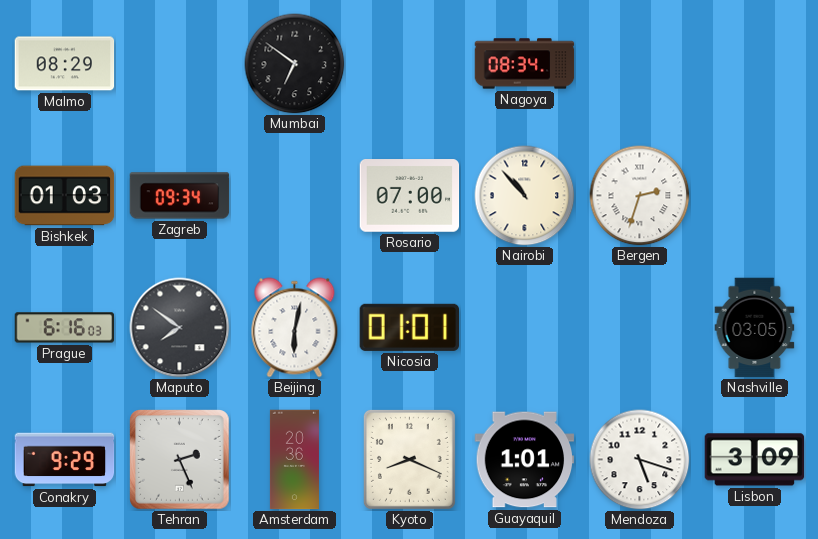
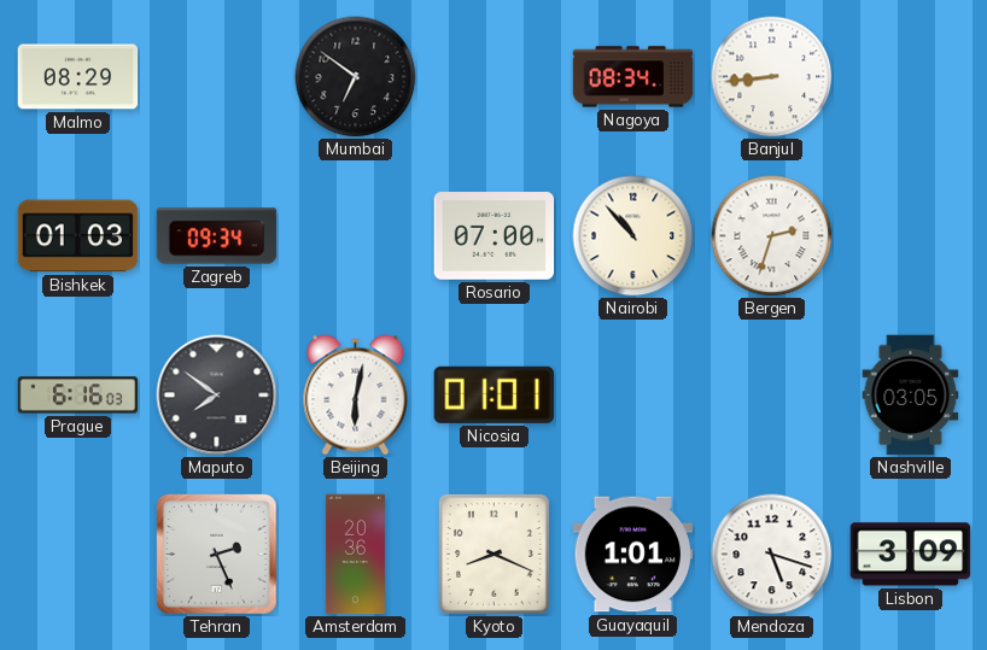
Banjul: none -> 8:44 (772, 77)
Conakry: 9:29 -> none (65, 460)
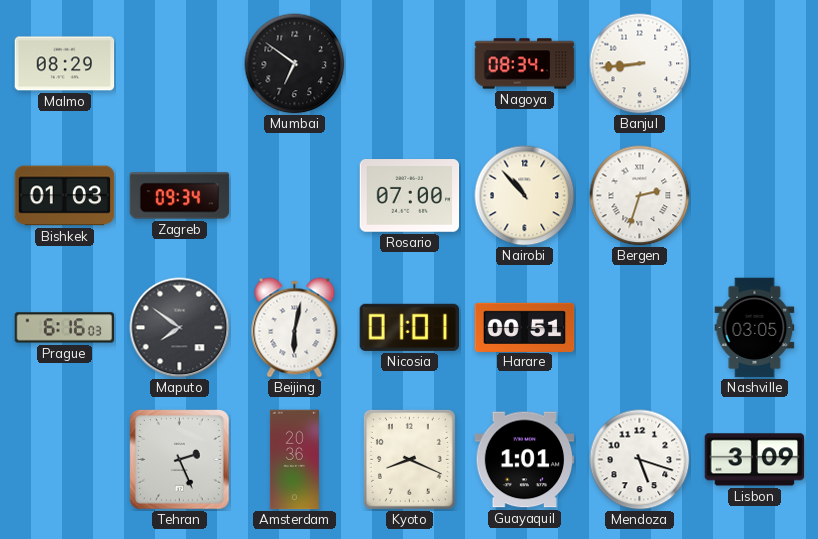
Harare: none -> 00:51 (525, 327)
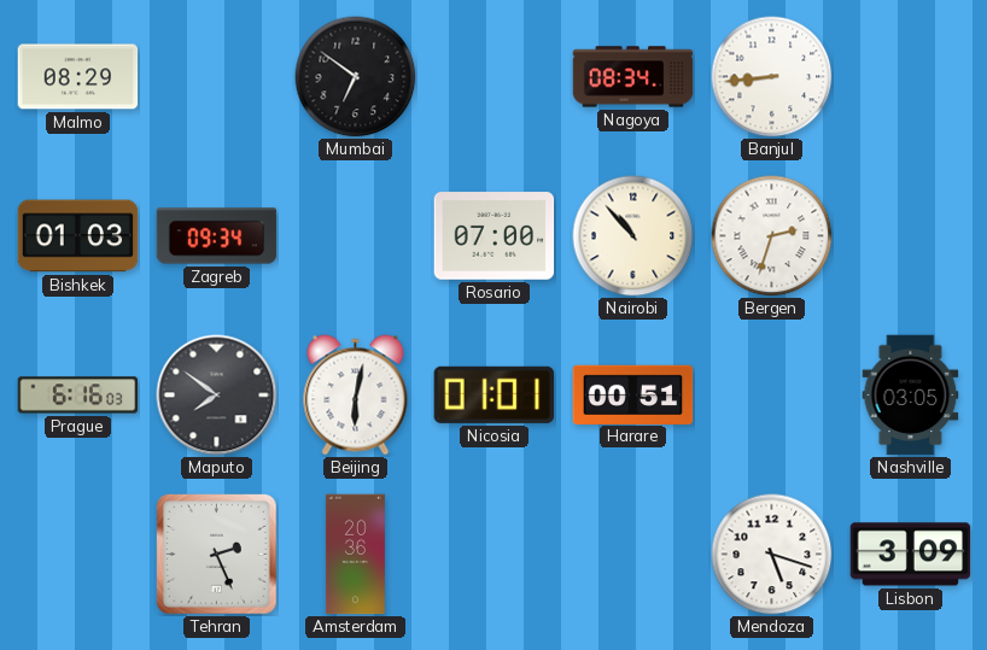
Kyoto: 8:19 -> none (409, 459)
Guayaquil: 1:01 -> none (525, 460)
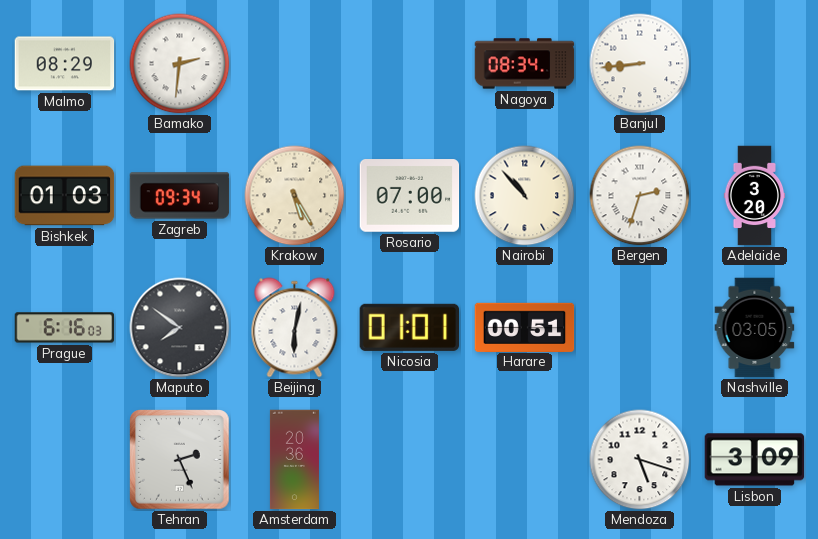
Bamako: none -> 2:31 (180, 64)
Mumbai: 6:51 -> none (356, 77)
Krakow: none -> 5:25 (295, 196)
Adelaide: none -> 3:20 (755, 196)
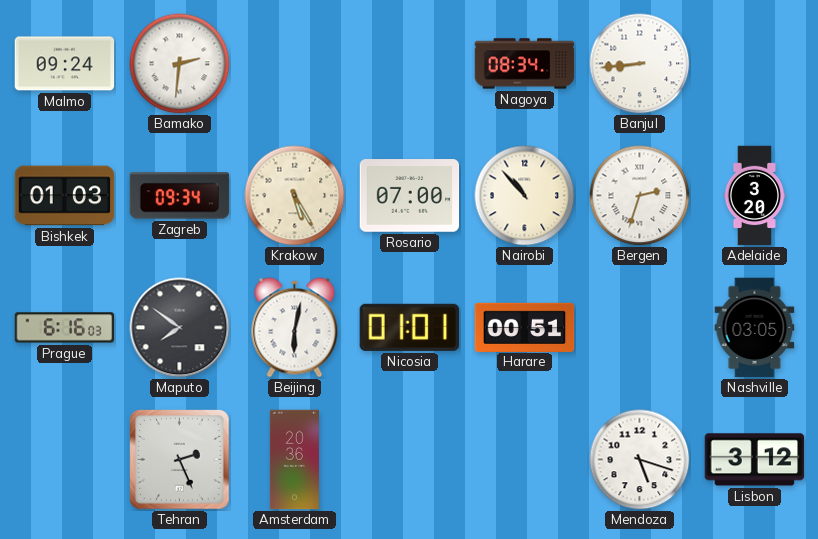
Malmo: 08:29 -> 09:24 (65, 64)
Lisbon: 3:09 -> 3:12 (755, 460)
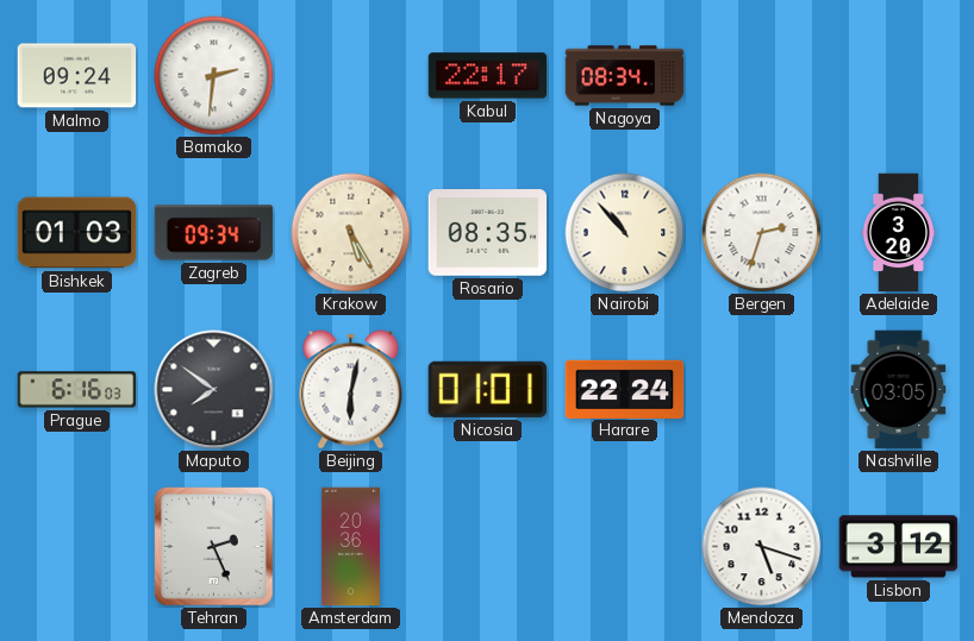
Kabul: none -> 22:17 (488, 76)
Banjul: 8:44 -> none (640, 64)
Rosario: 07:00 -> 08:35 (488, 233)
Harare: 00:51 -> 22:24 (625, 389)
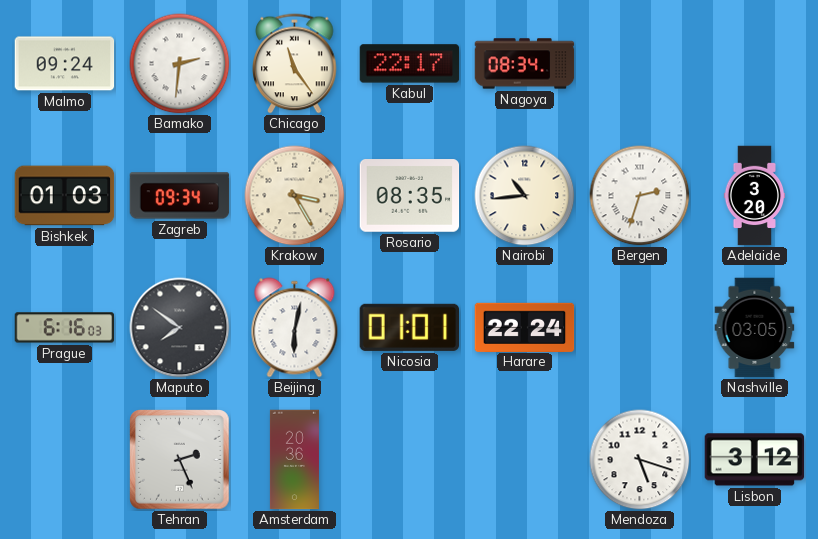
Chicago: none -> 11:24 (295, 64)
Krakow: 5:25 -> 3:25 (295, 196)
Nairobi: 10:53 -> 10:44 (525, 196)
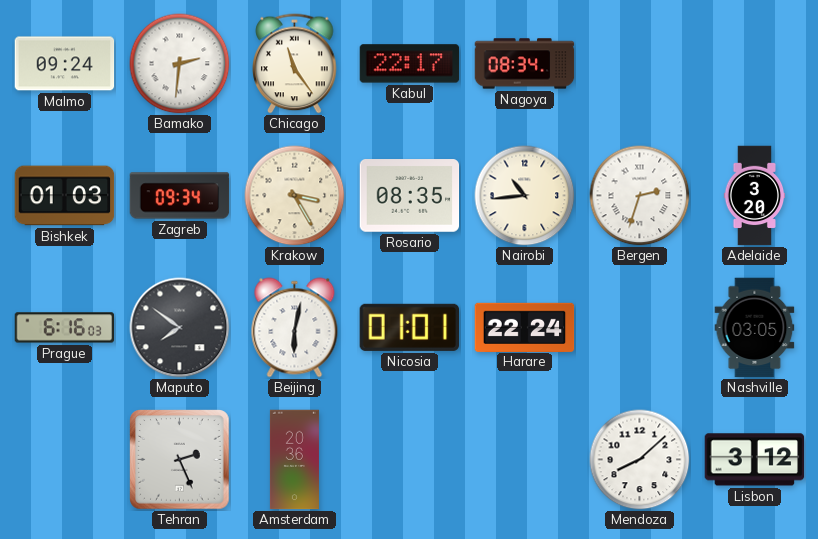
Mendoza: 5:18 -> 8:08 (640, 460)
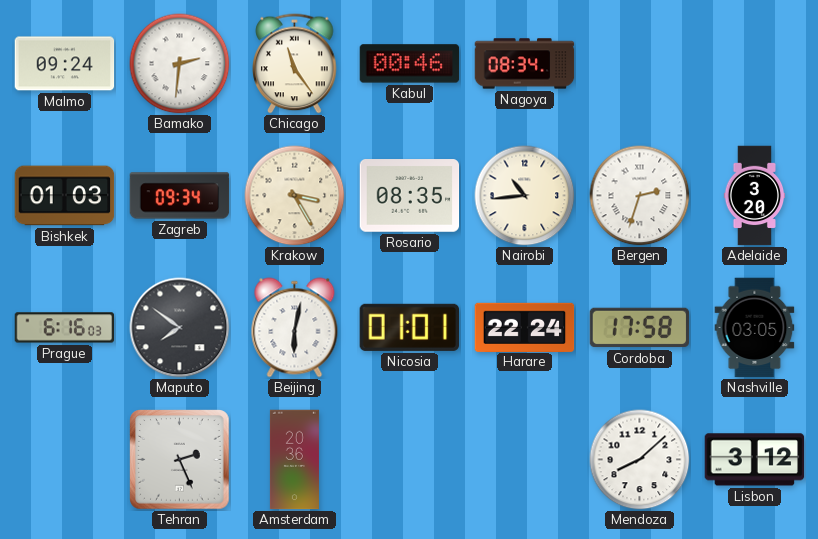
Kabul: 22:17 -> 00:46 (410, 64)
Cordoba: none -> 17:58 (640, 328)
